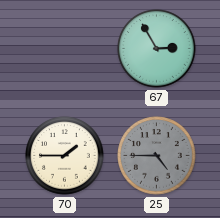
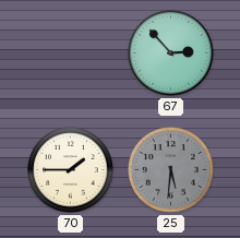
67: 2:55 -> 2:53 (171, 53)
25: 4:45 -> 5:31 (171, 170)
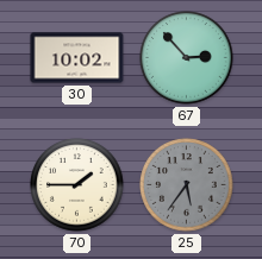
30: none -> 10:02 (77, 58)
25: 5:31 -> 5:36 (187, 185)
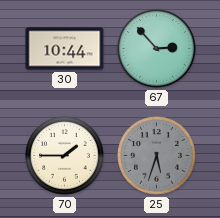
30: 10:02 -> 10:44 (65, 49)
25: 5:36 -> 5:33 (157, 156)
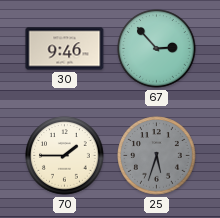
30: 10:44 -> 9:46 (65, 49)
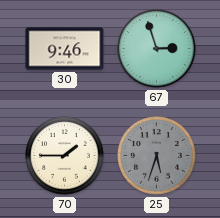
67: 2:53 -> 2:57 (157, 49)
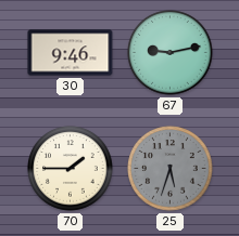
67: 2:57 -> 9:13 (171, 53)
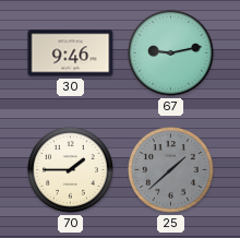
25: 5:33 -> 1:38 (171, 170)
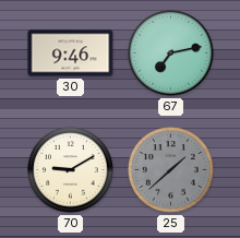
67: 9:13 -> 7:13 (171, 53)
70: 1:45 -> 9:10 (71, 170)
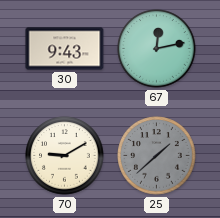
30: 9:46 -> 9:43 (65, 49)
67: 7:13 -> 12:13 (157, 49)
